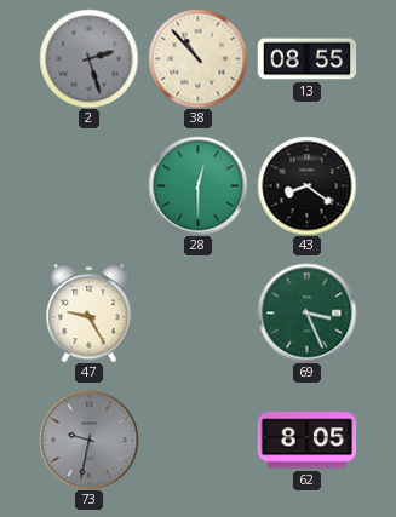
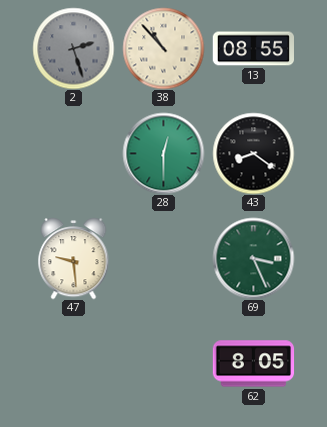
47: 9:25 -> 9:29 (74, 258)
73: 9:32 -> none (88, 440)
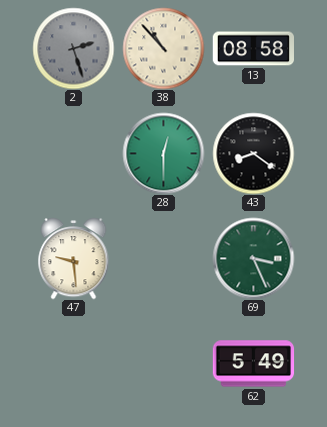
13: 08:55 -> 08:58 (253, 49)
62: 8:05 -> 5:49 (253, 364)
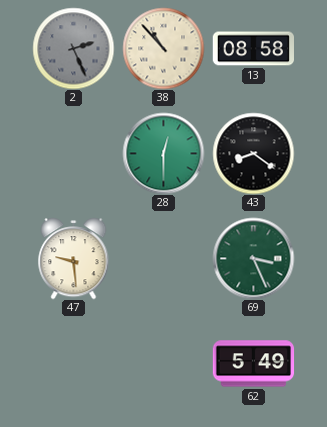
2: 2:27 -> 2:26 (73, 48)
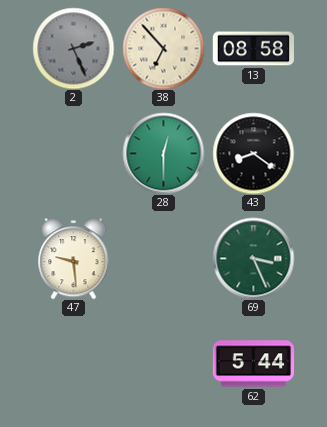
38: 10:53 -> 6:53 (163, 48)
62: 5:49 -> 5:44 (253, 364)
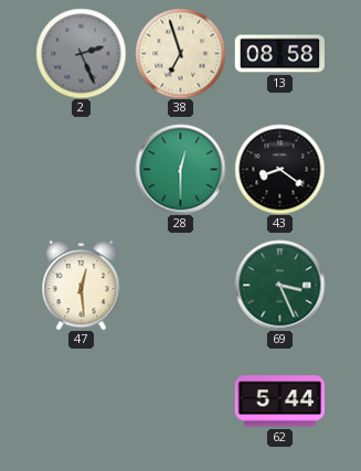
38: 6:53 -> 6:57 (180, 53)
47: 9:29 -> 12:29 (82, 285)
